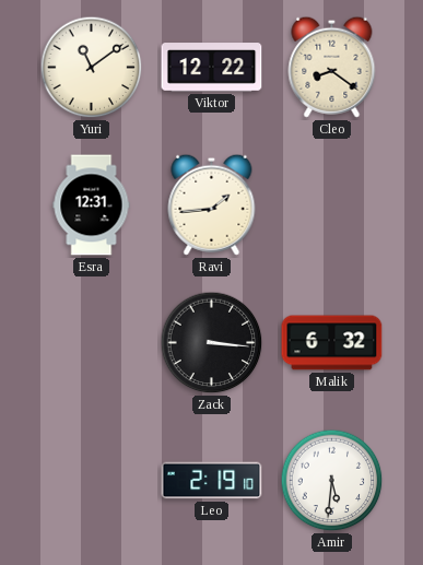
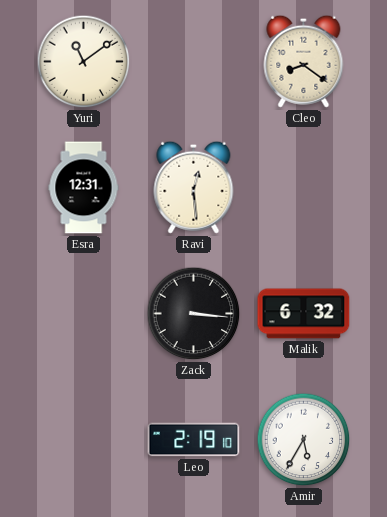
Viktor: 12:22 -> none (212, 68)
Ravi: 1:44 -> 12:29 (194, 187)
Amir: 5:31 -> 5:35 (304, 440)
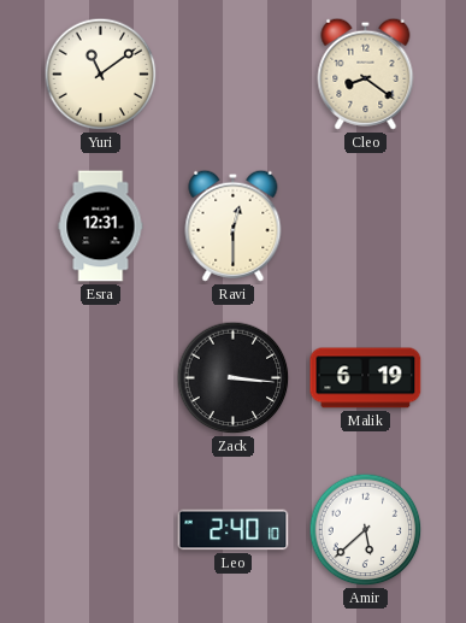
Ravi: 12:29 -> 12:30 (234, 225)
Malik: 6:32 -> 6:19 (366, 378)
Leo: 2:19 -> 2:40 (234, 530)
Amir: 5:35 -> 5:38 (366, 530)
